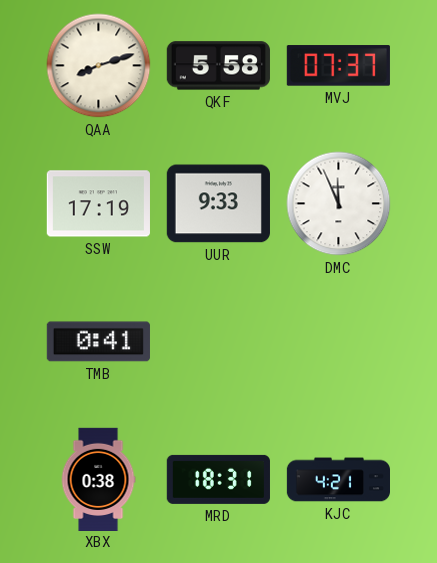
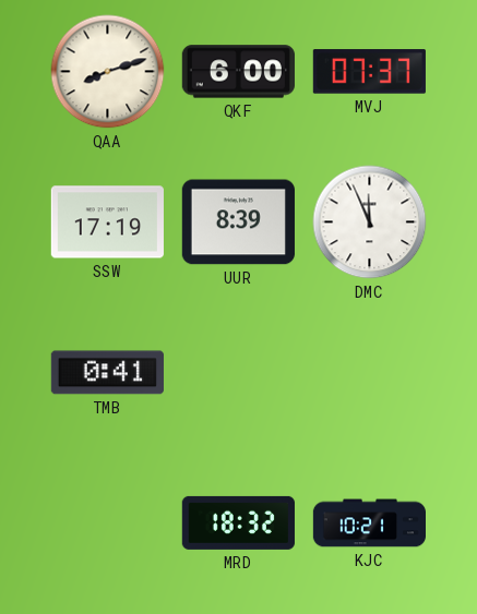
QKF: 5:58 -> 6:00 (238, 72)
UUR: 9:33 -> 8:39 (238, 222)
XBX: 0:38 -> none (98, 479)
MRD: 18:31 -> 18:32 (238, 522)
KJC: 4:21 -> 10:21 (369, 523)
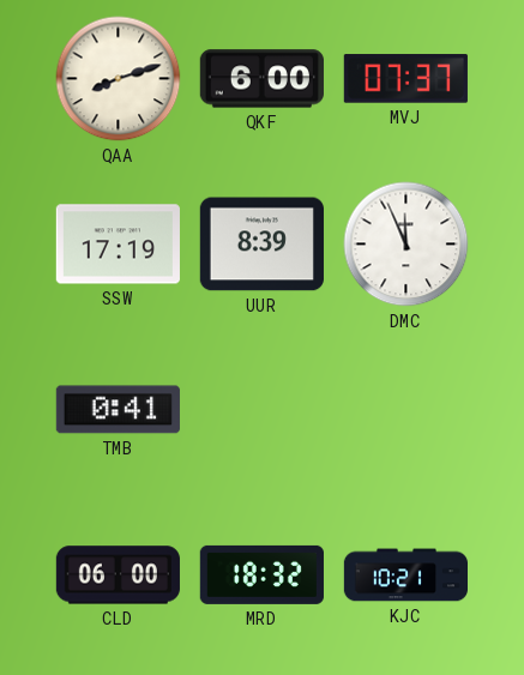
CLD: none -> 06:00 (118, 575)
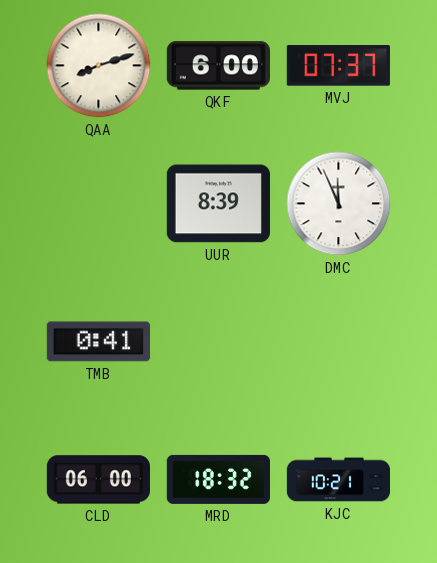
SSW: 17:19 -> none (118, 245)
